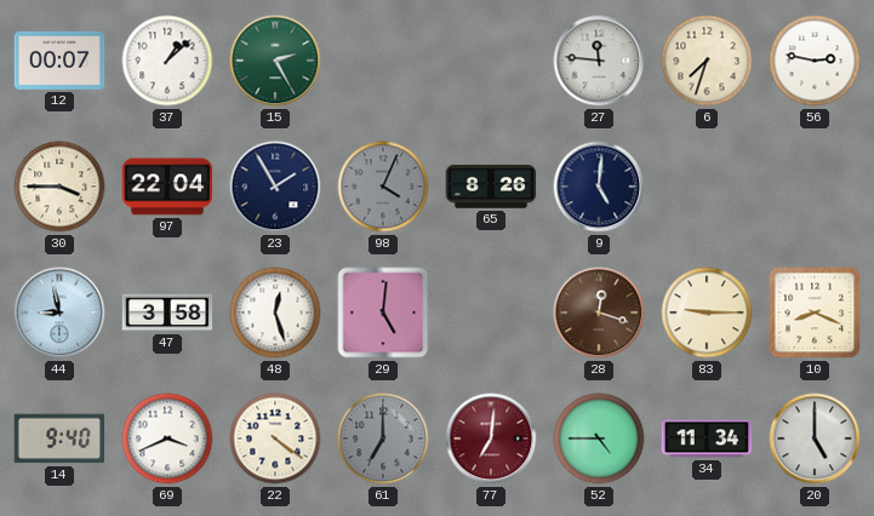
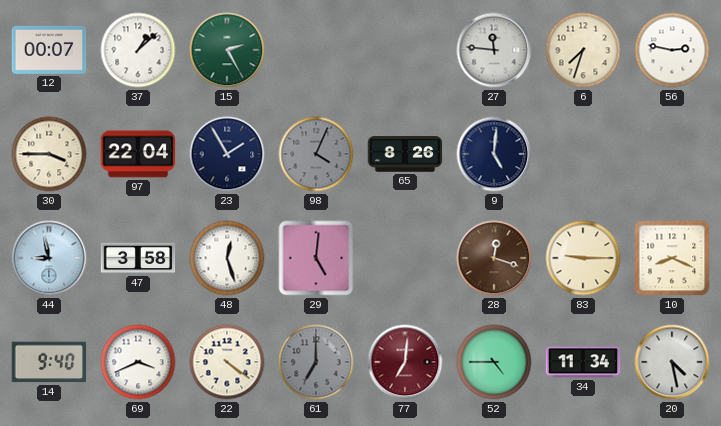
20: 5:00 -> 4:28 (672, 362)
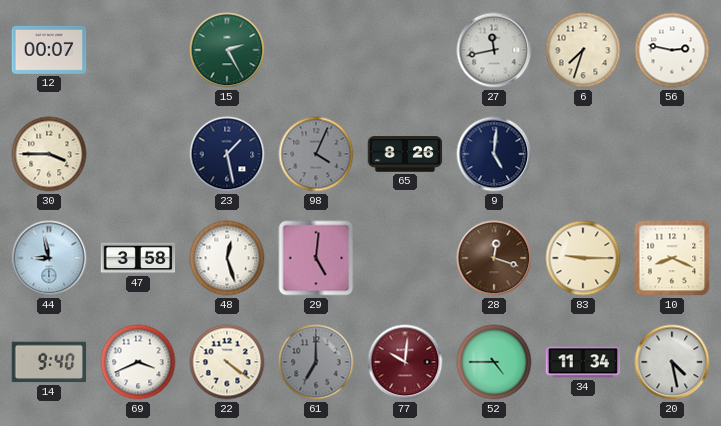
37: 1:08 -> none (138, 50)
27: 11:46 -> 11:43 (494, 50)
97: 22:04 -> none (138, 154)
23: 1:55 -> 1:28 (227, 154)
77: 7:01 -> 10:01 (405, 362)
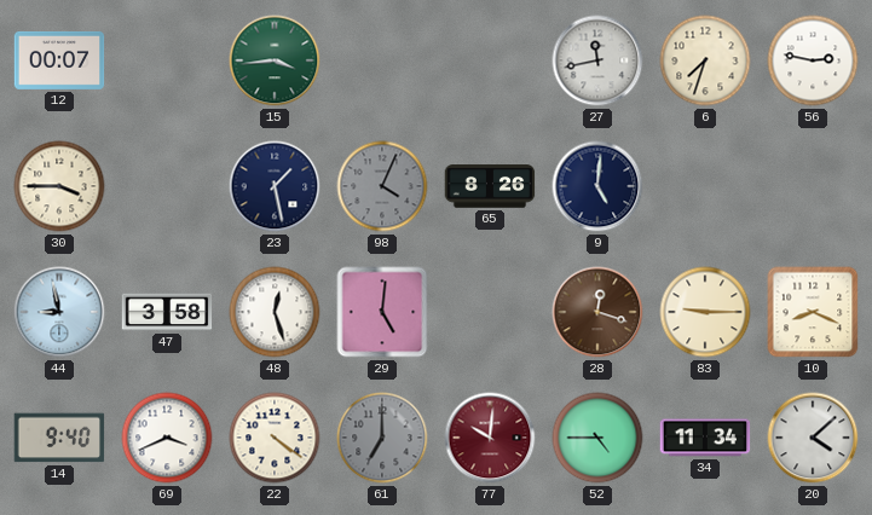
15: 2:25 -> 3:44 (275, 60)
20: 4:28 -> 4:08 (813, 438)
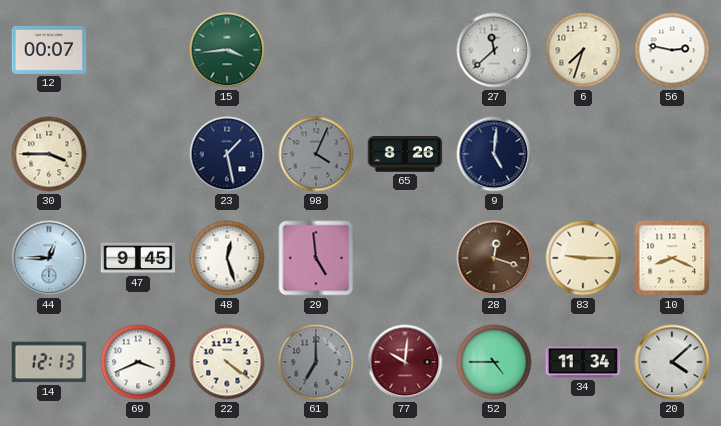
27: 11:43 -> 11:38 (494, 50)
44: 8:58 -> 12:45 (49, 258)
47: 3:58 -> 9:45 (138, 258)
29: 5:01 -> 4:59 (316, 258)
14: 9:40 -> 12:13 (49, 362)
